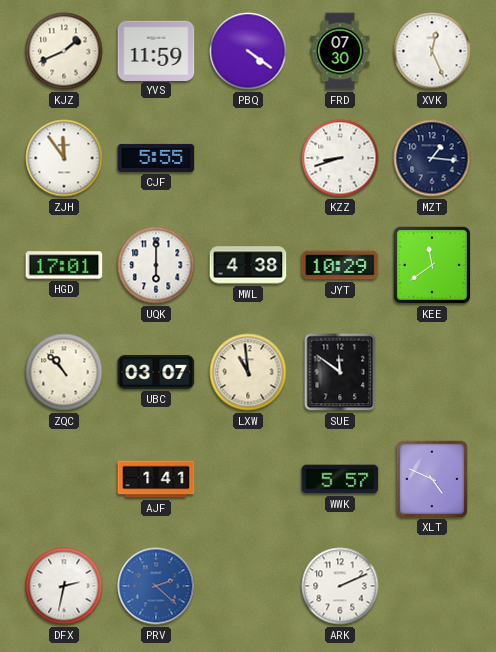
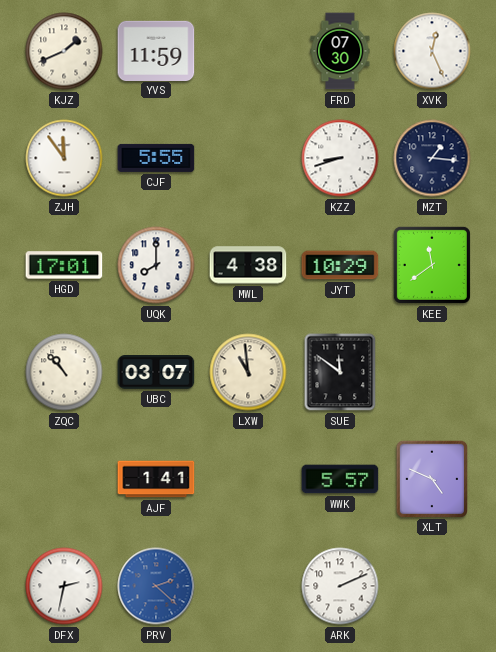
PBQ: 4:21 -> none (248, 51)
UQK: 6:00 -> 8:00 (156, 265)
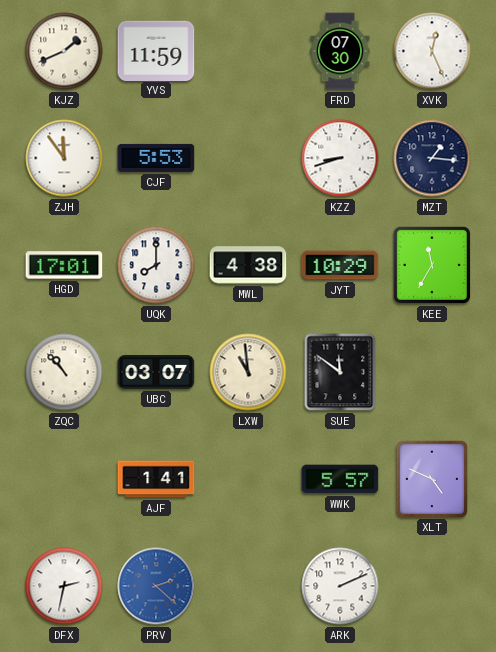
CJF: 5:55 -> 5:53 (156, 158)
KEE: 11:39 -> 11:35 (432, 265)
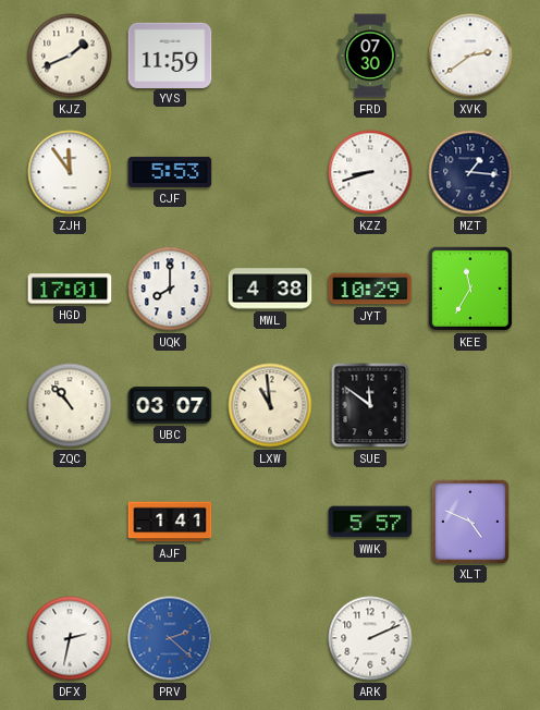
XVK: 12:26 -> 2:39 (470, 56)
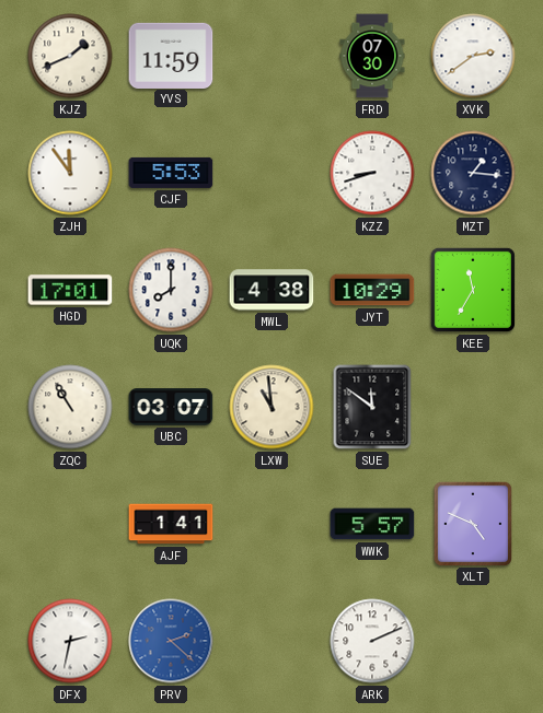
ZQC: 10:53 -> 10:55 (70, 407)
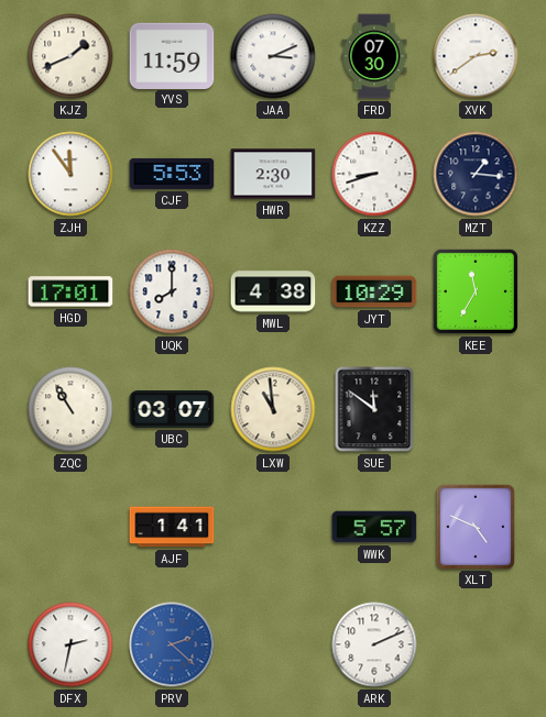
JAA: none -> 3:11 (273, 56)
HWR: none -> 2:30 (273, 174)
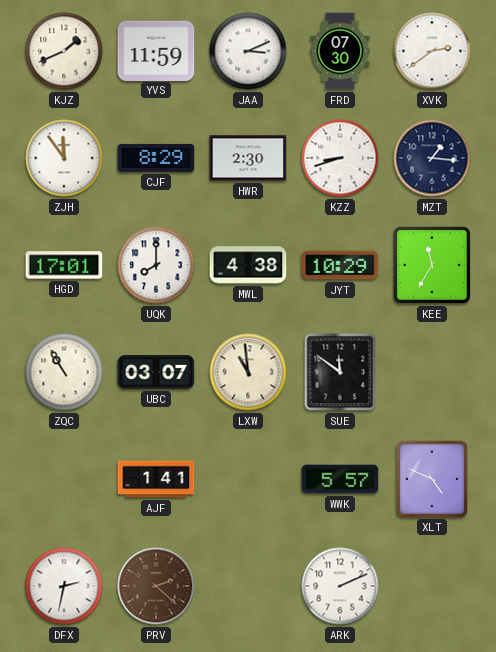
CJF: 5:53 -> 8:29 (156, 158)
PRV dial: blue -> brown (156, 586)
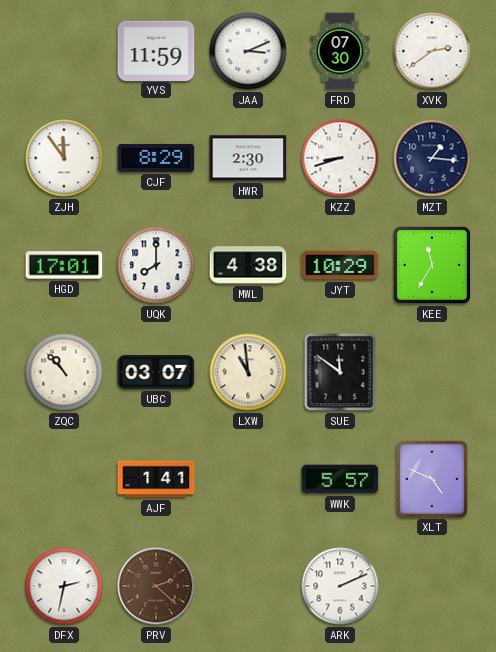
KJZ: 1:41 -> none (64, 51)
ZQC: 10:55 -> 10:53 (64, 372)
